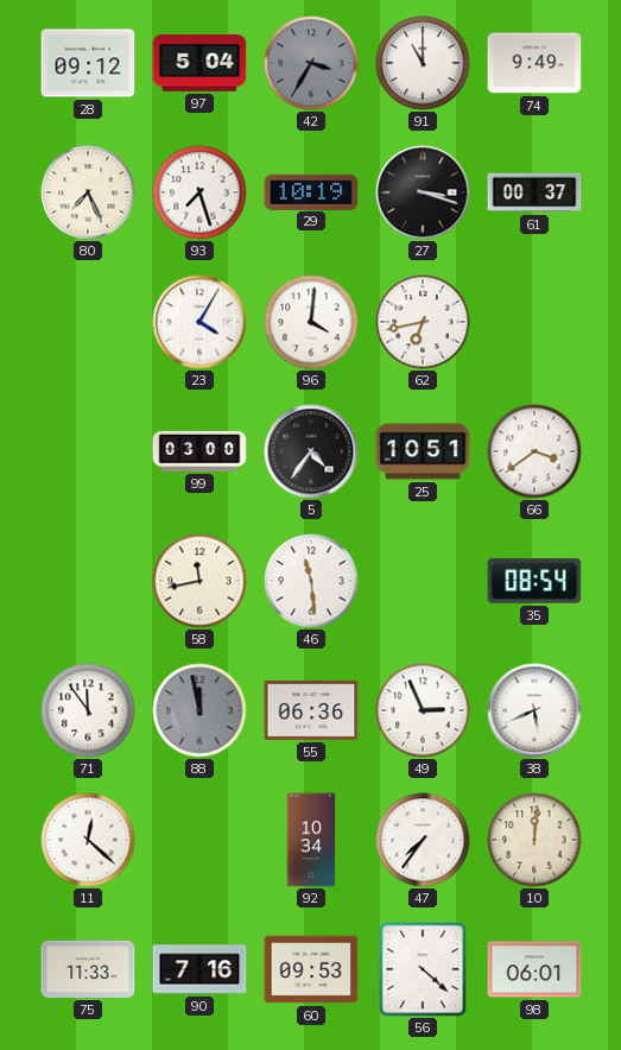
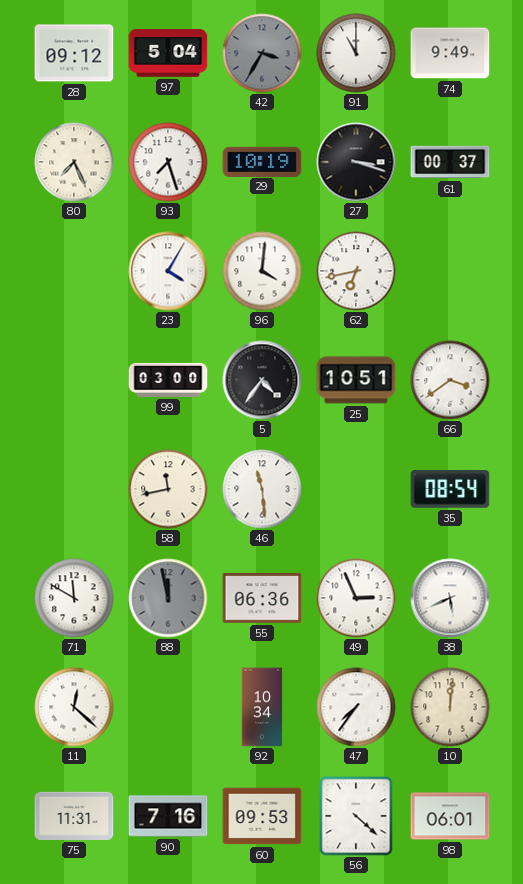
71: 11:54 -> 11:50 (74, 598)
75: 11:33 -> 11:31 (74, 816)
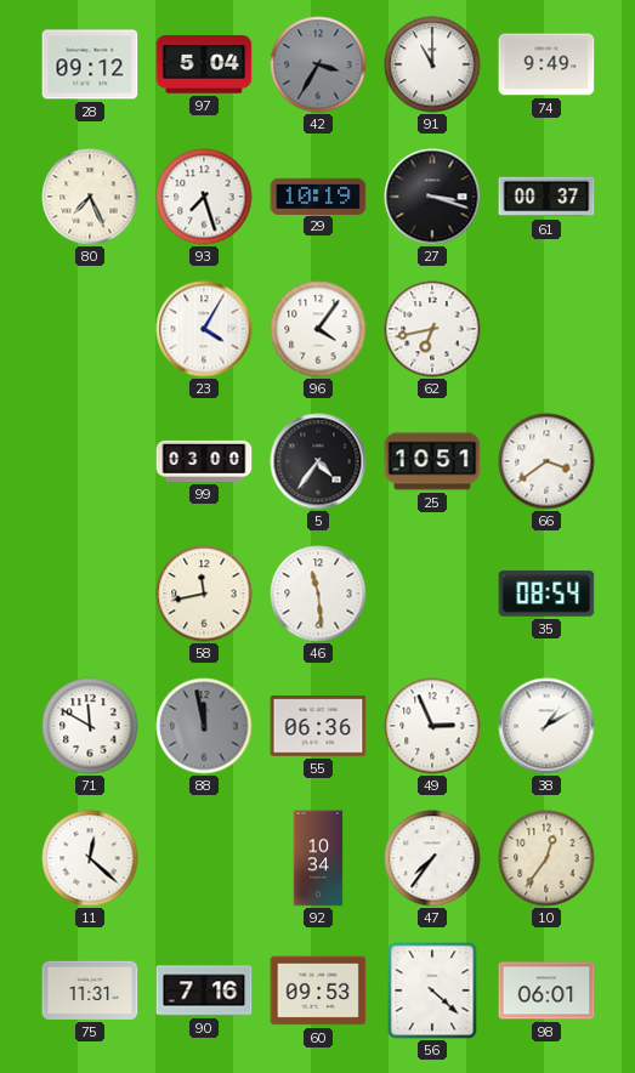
96: 4:01 -> 4:06 (318, 329)
38: 5:41 -> 1:10 (546, 726)
10: 12:01 -> 12:36 (546, 858)
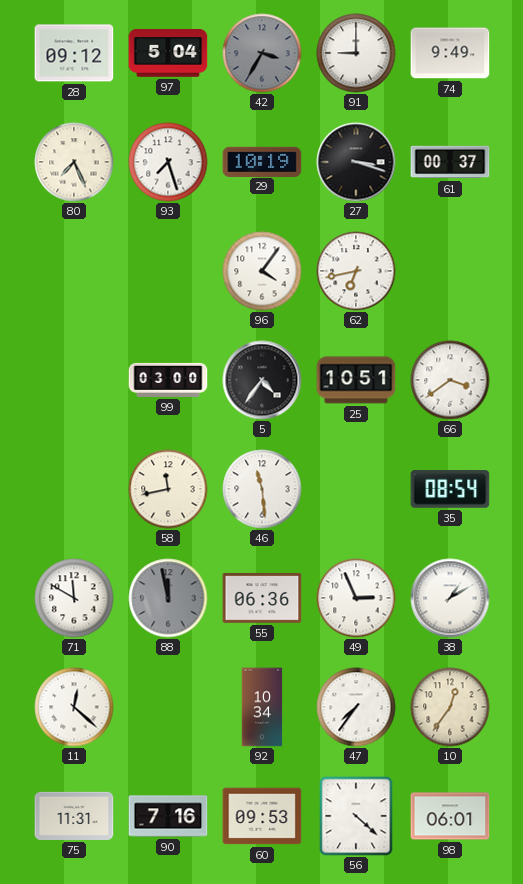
91: 11:00 -> 9:00 (356, 53)
23: 4:05 -> none (204, 329)
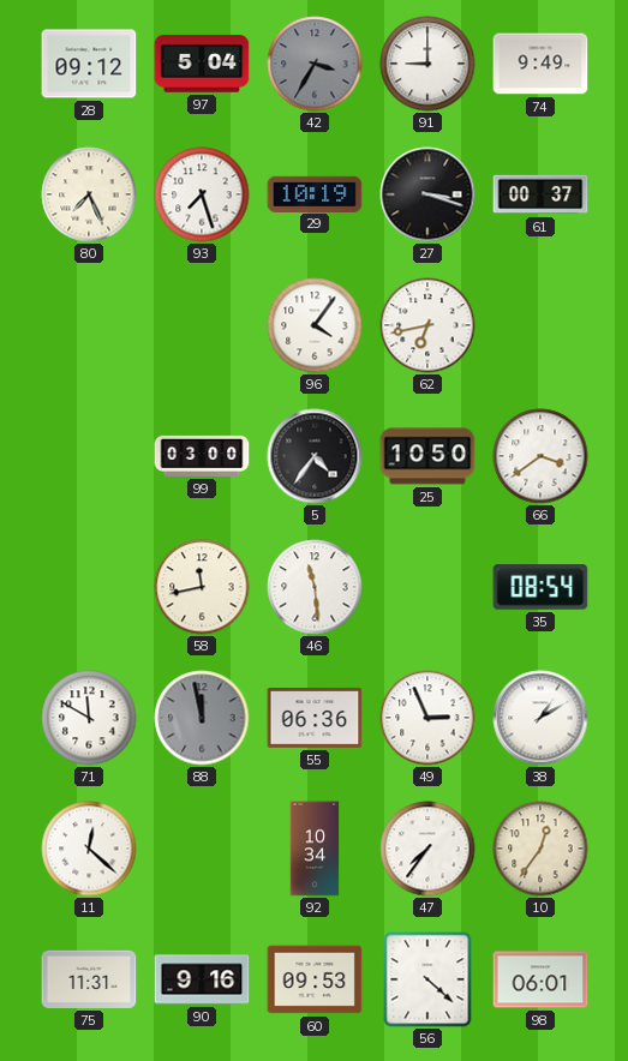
25: 10:51 -> 10:50 (427, 456)
90: 7:16 -> 9:16 (202, 979)
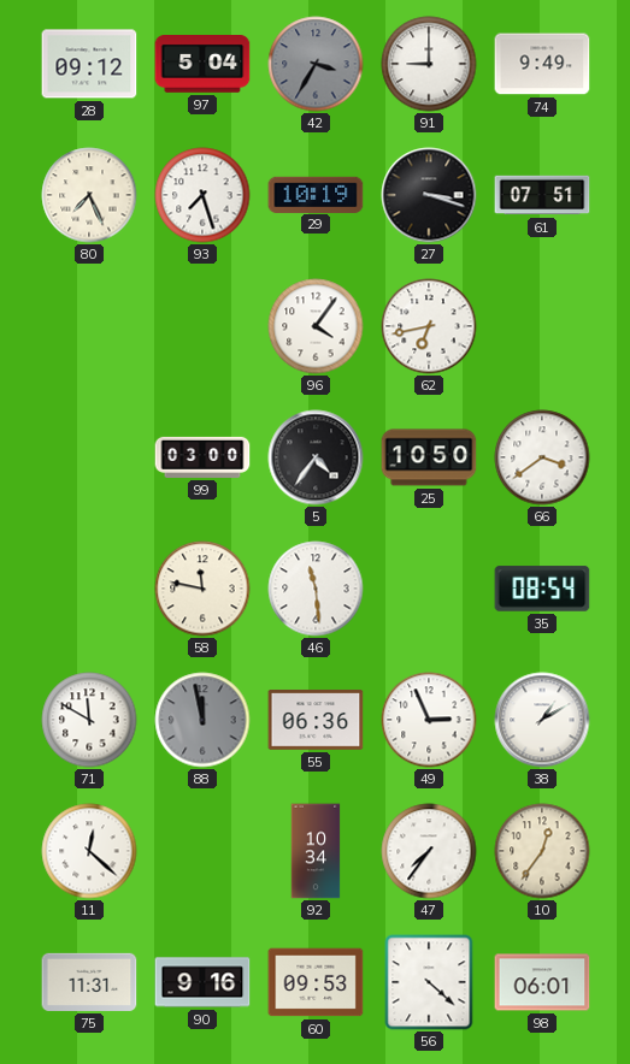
61: 00:37 -> 07:51 (542, 195)
58: 11:43 -> 11:47 (202, 589)
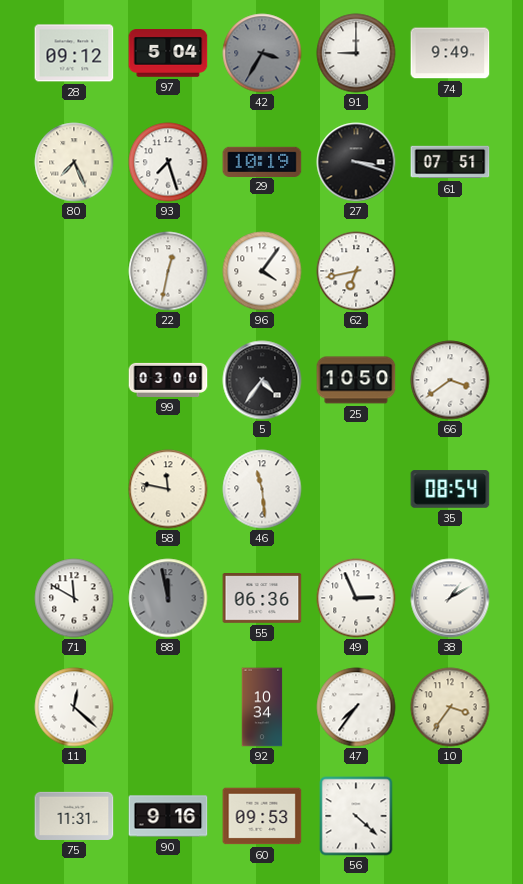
22: none -> 12:32 (168, 271)
10: 12:36 -> 3:36 (450, 707)
98: 06:01 -> none (542, 982)
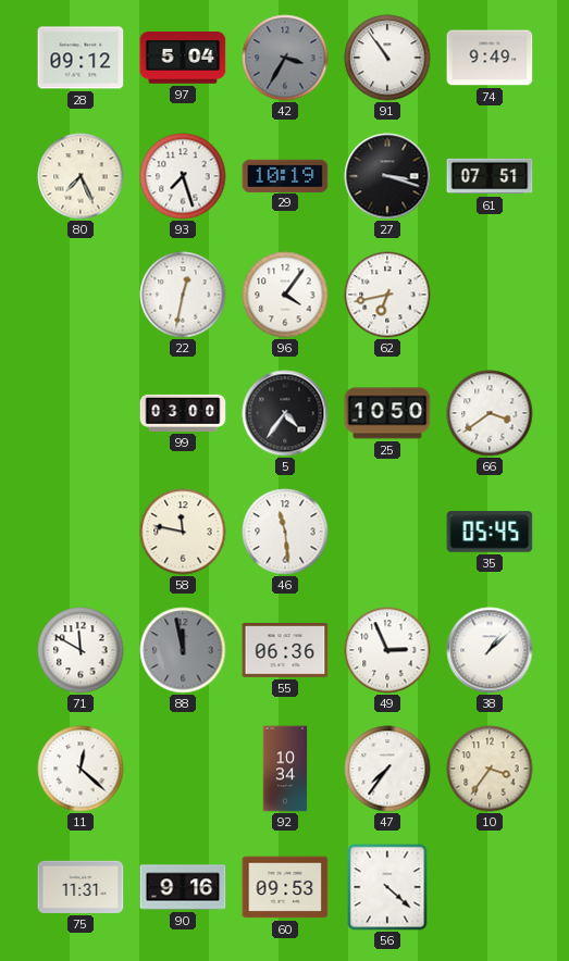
91: 9:00 -> 10:54 (387, 58)
35: 08:54 -> 05:45 (490, 532)
38: 1:10 -> 1:08 (490, 650)
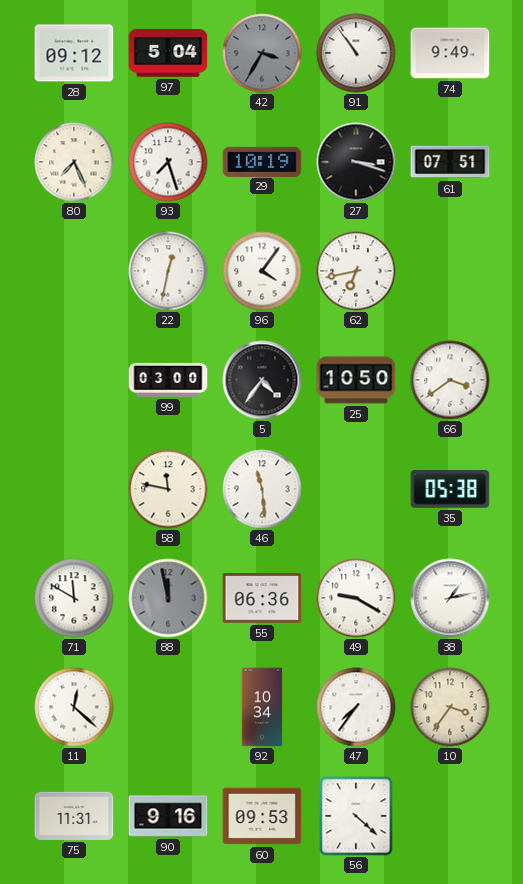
35: 05:45 -> 05:38 (450, 489)
49: 2:56 -> 9:20 (356, 598)
38: 1:08 -> 1:13 (450, 598)
